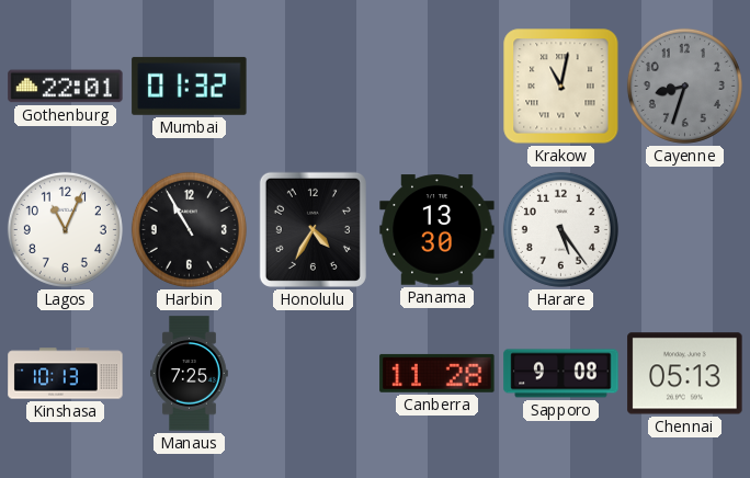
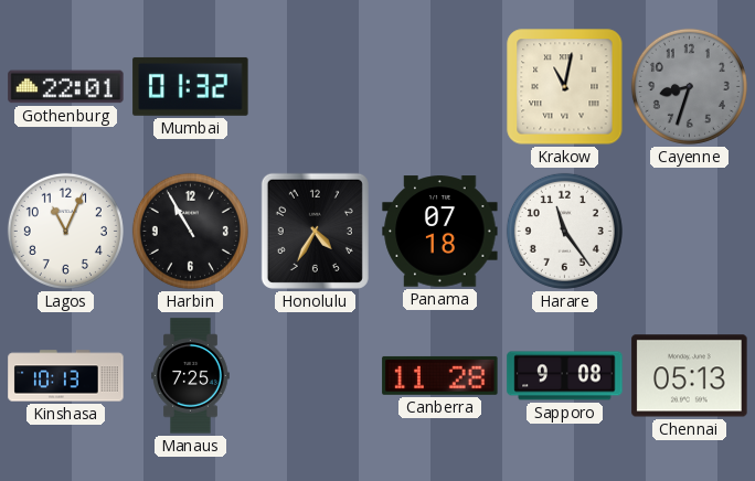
Panama: 13:30 -> 07:18 (440, 232)
Harare: 5:24 -> 11:24 (564, 231)
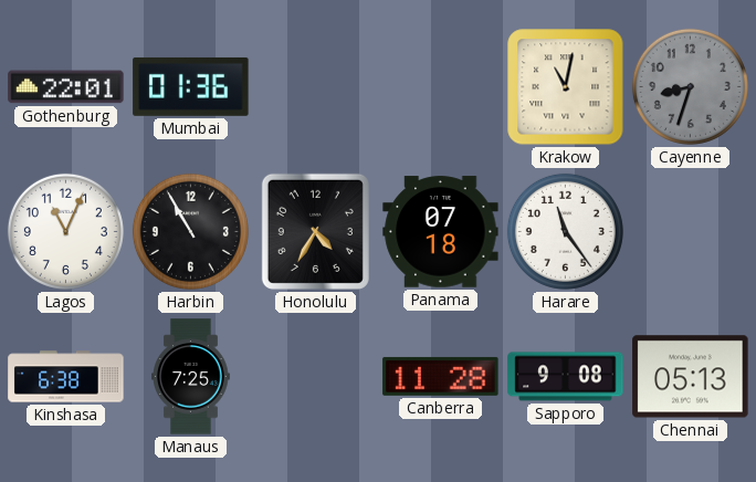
Mumbai: 01:32 -> 01:36 (191, 86)
Kinshasa: 10:13 -> 6:38 (66, 377)
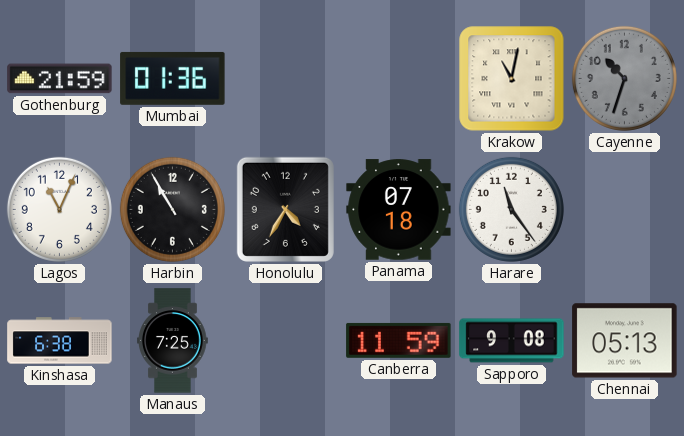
Gothenburg: 22:01 -> 21:59 (60, 79)
Cayenne: 8:33 -> 10:33 (624, 78)
Canberra: 11:28 -> 11:59 (399, 340)
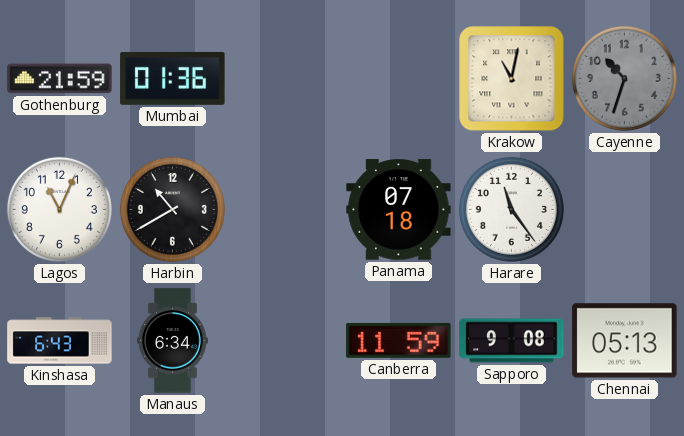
Harbin: 10:55 -> 10:40 (172, 209)
Honolulu: 4:35 -> none (285, 209)
Kinshasa: 6:38 -> 6:43 (60, 341)
Manaus: 7:25 -> 6:34 (173, 341)
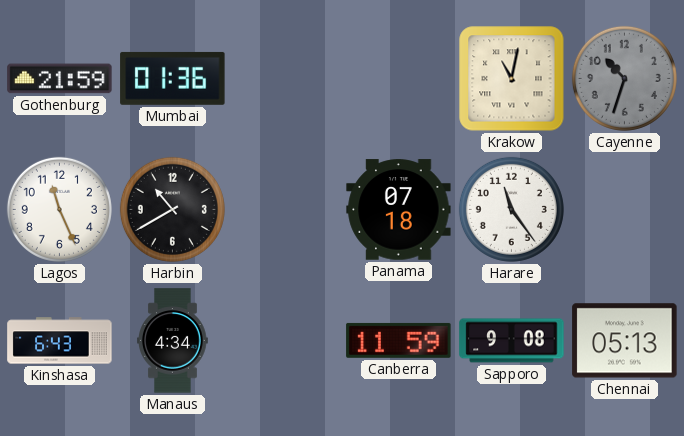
Lagos: 11:04 -> 11:26 (59, 209)
Manaus: 6:34 -> 4:34 (173, 341)
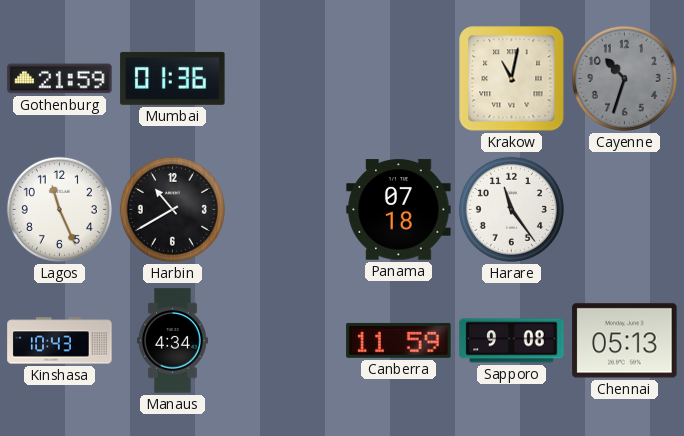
Kinshasa: 6:43 -> 10:43 (60, 341)
